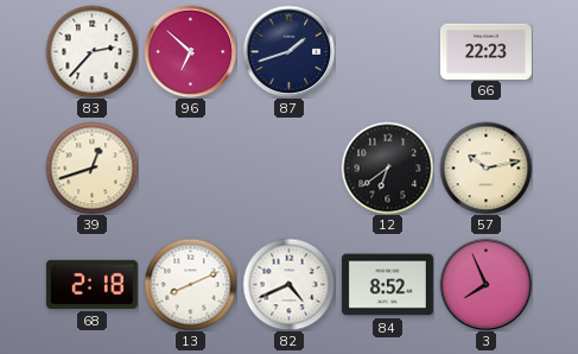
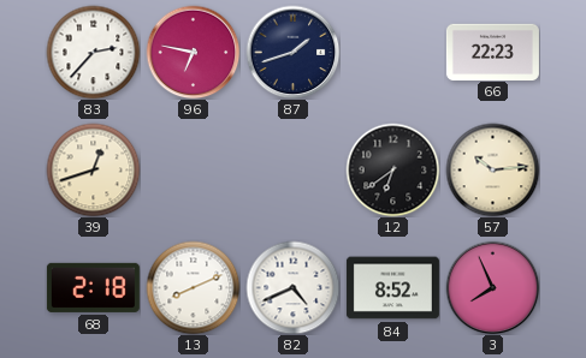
96: 6:52 -> 6:47 (193, 52)
57: 10:13 -> 10:14 (492, 169)
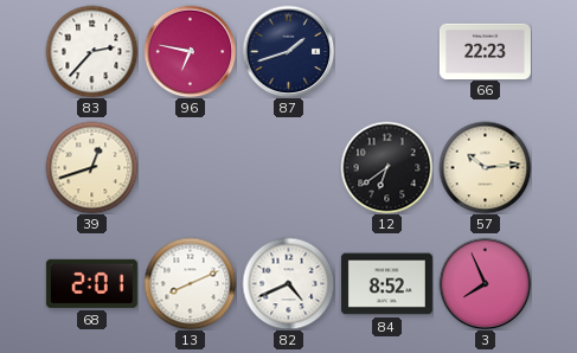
68: 2:18 -> 2:01 (91, 283)
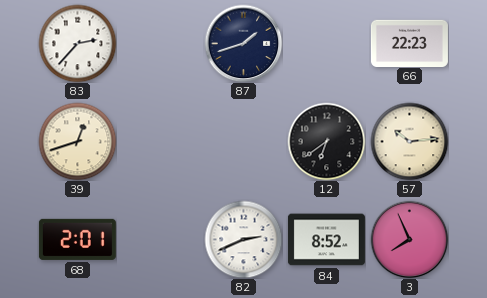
96: 6:47 -> none (190, 51)
13: 8:11 -> none (190, 283)
82: 4:41 -> 2:41 (243, 239)
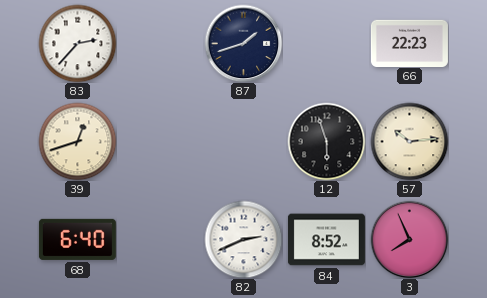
12: 6:39 -> 5:57 (326, 141)
68: 2:01 -> 6:40 (77, 239)
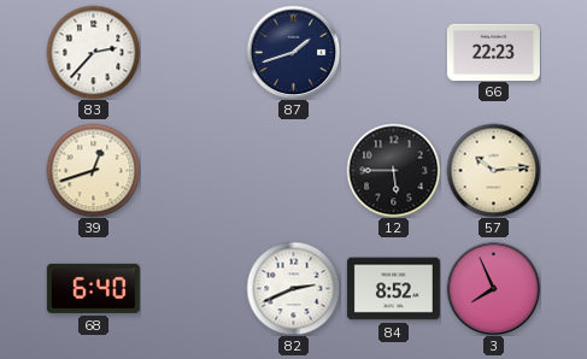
12: 5:57 -> 5:45 (393, 170)
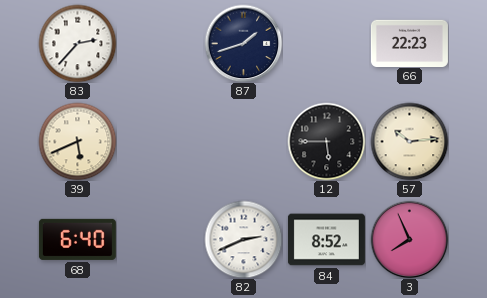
39: 12:42 -> 5:41 (77, 141)
